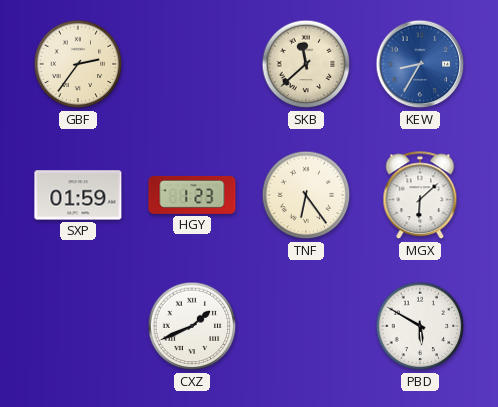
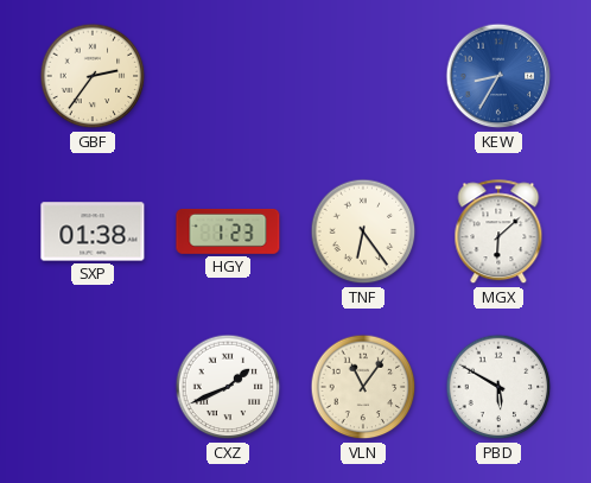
SKB: 11:38 -> none (306, 64)
SXP: 01:59 -> 01:38 (93, 231)
VLN: none -> 11:06 (363, 387)
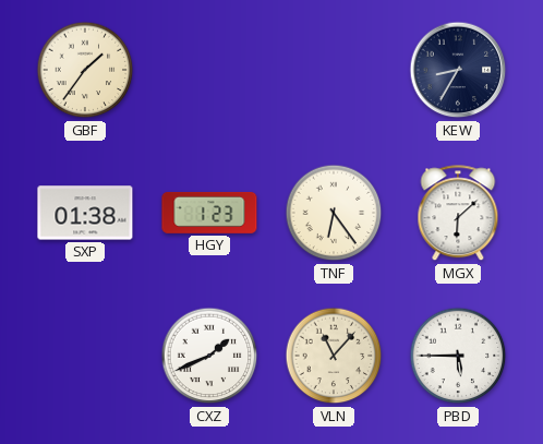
GBF: 2:36 -> 1:36 (85, 70)
KEW dial: blue -> navy (458, 70)
VLN: 11:06 -> 11:07 (334, 356)
PBD: 5:50 -> 5:45 (458, 356)
